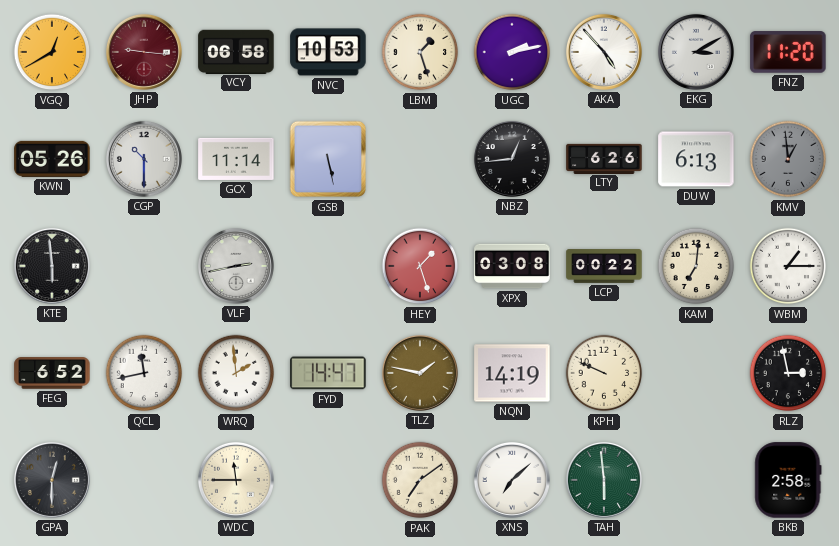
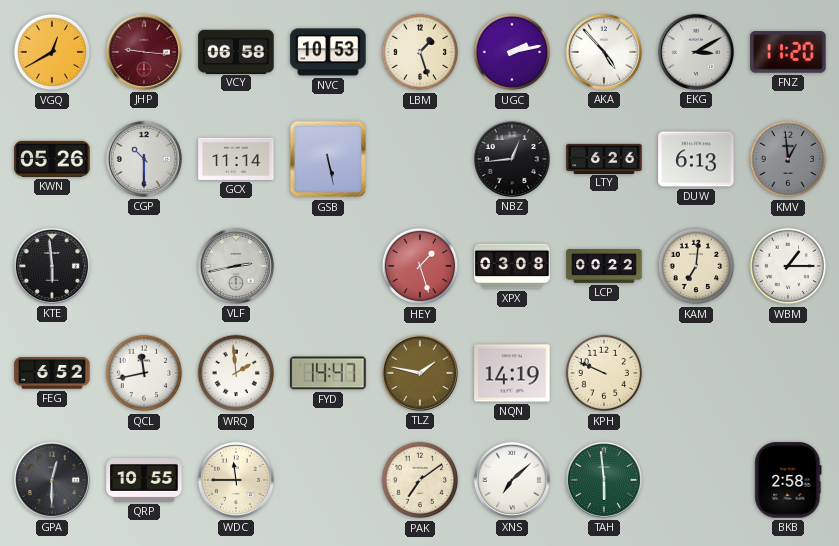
RLZ: 2:58 -> none (788, 373)
QRP: none -> 10:55 (144, 481)
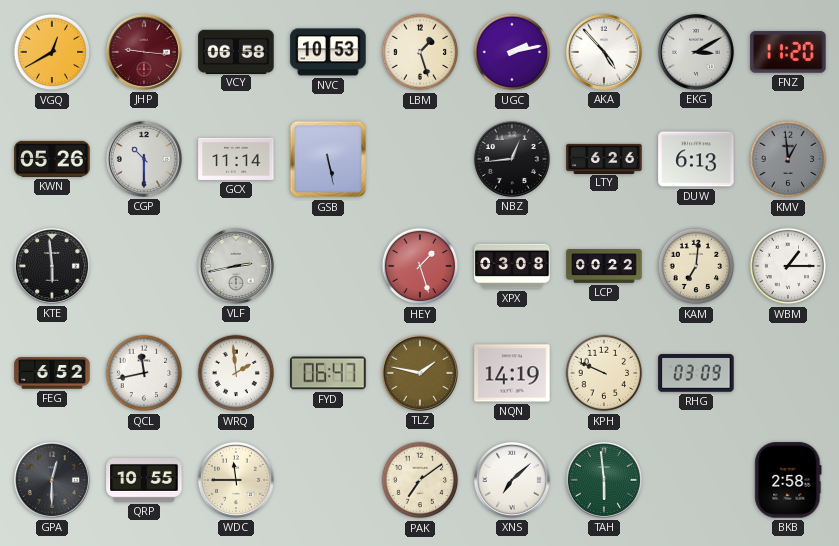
FYD: 14:47 -> 06:47 (328, 373)
RHG: none -> 03:09 (696, 374)
